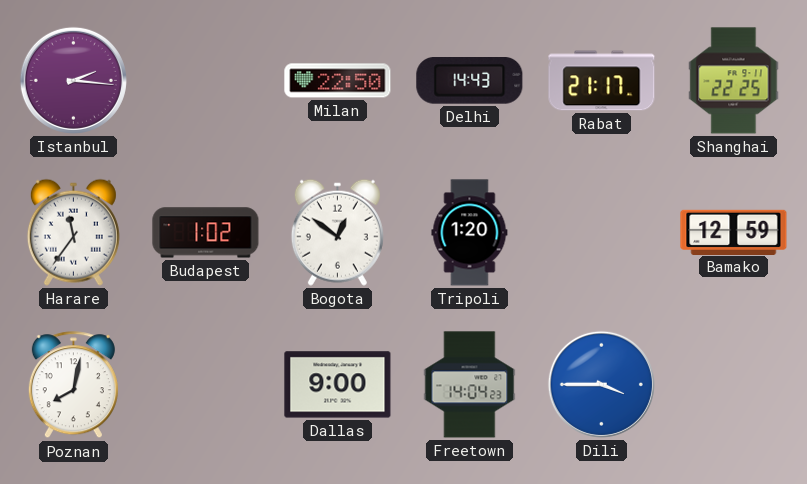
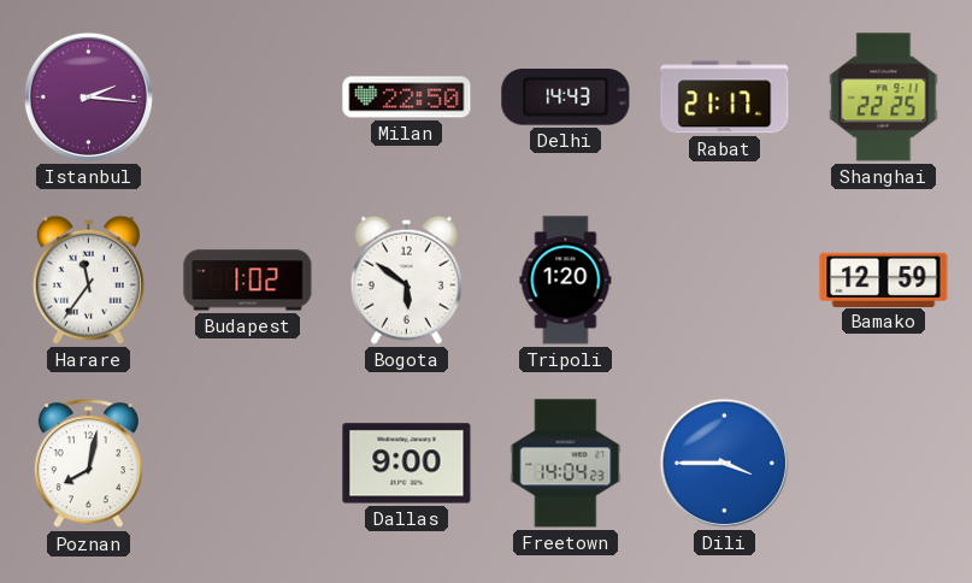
Bogota: 12:51 -> 5:51 (406, 279)
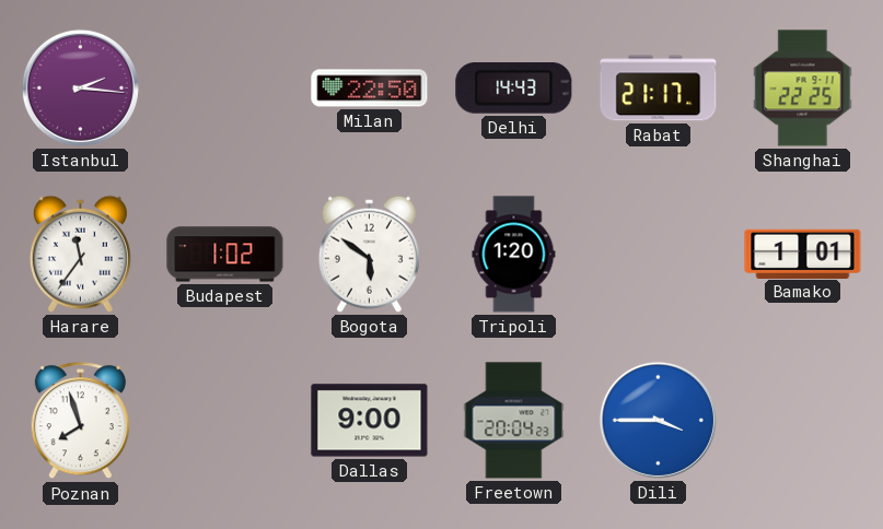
Bamako: 12:59 -> 1:01 (803, 254)
Poznan: 8:02 -> 7:57 (80, 421)
Freetown: 14:04 -> 20:04 (514, 421)
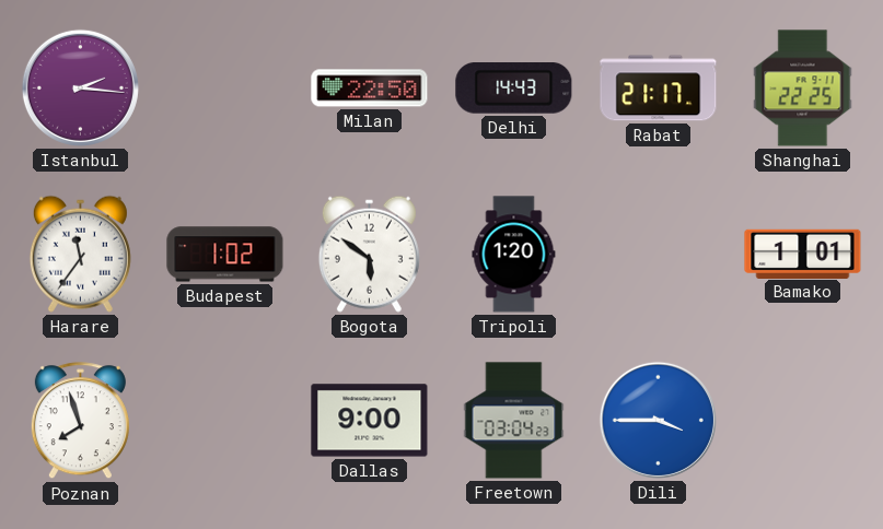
Freetown: 20:04 -> 03:04 (514, 421)
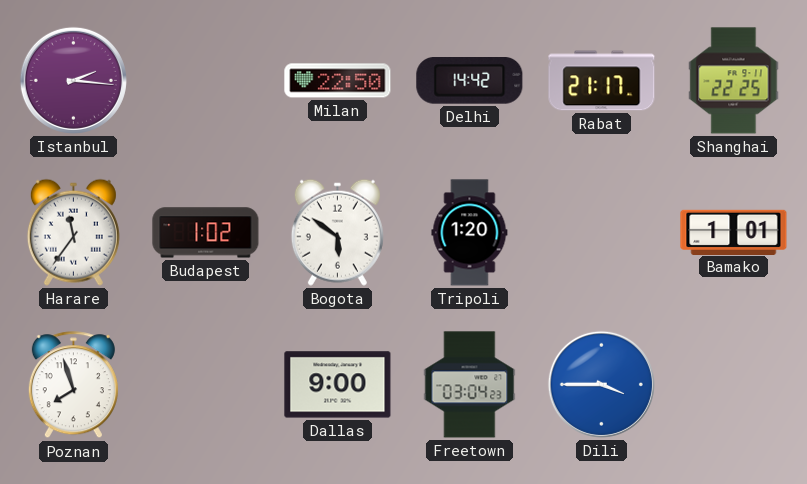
Delhi: 14:43 -> 14:42 (470, 81)
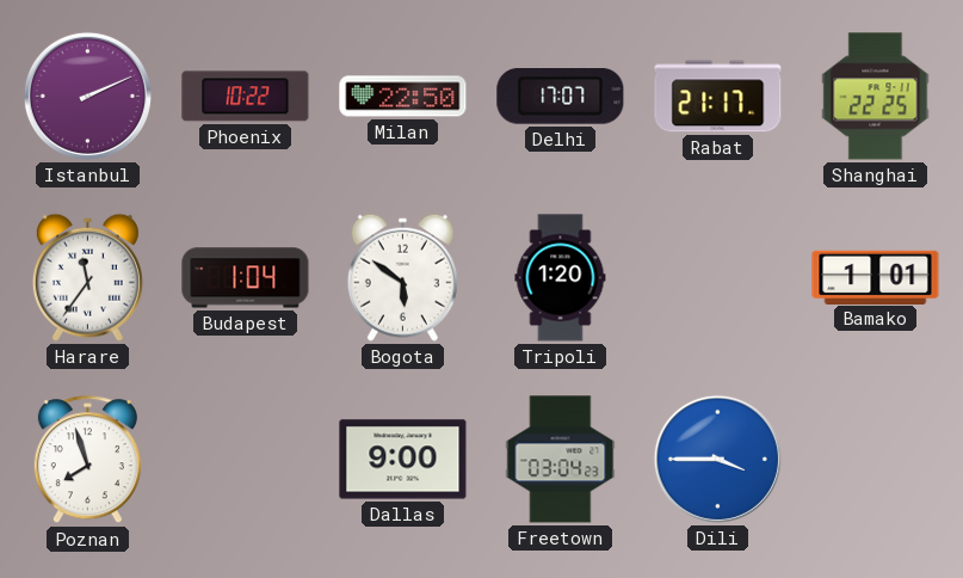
Istanbul: 2:16 -> 2:11 (87, 96)
Phoenix: none -> 10:22 (246, 97)
Delhi: 14:42 -> 17:07 (561, 97)
Budapest: 1:02 -> 1:04 (246, 278)
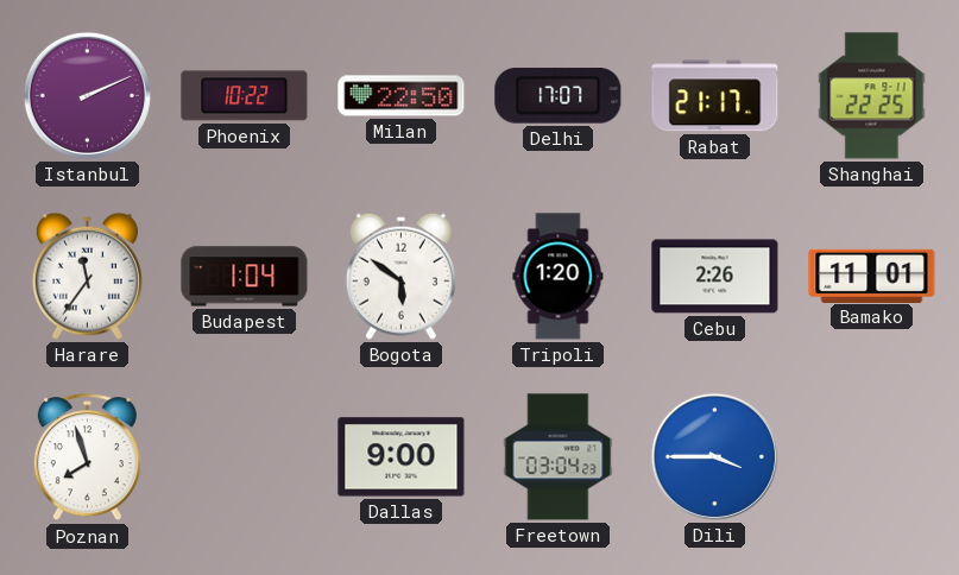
Cebu: none -> 2:26 (715, 277)
Bamako: 1:01 -> 11:01 (872, 276)
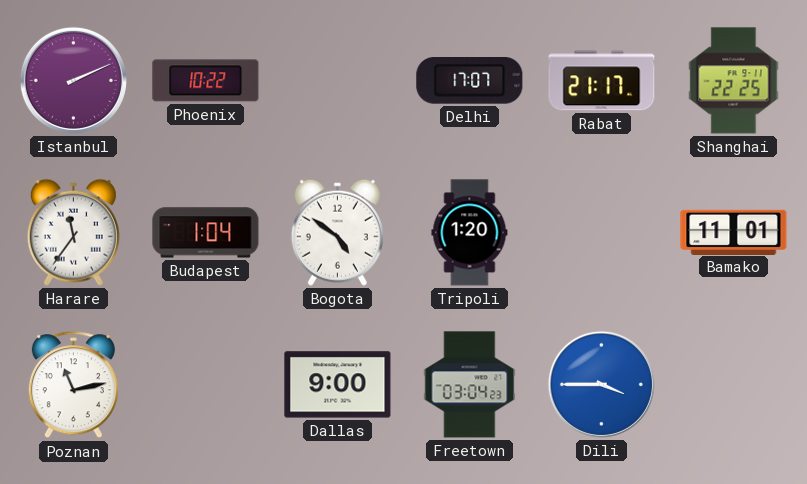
Milan: 22:50 -> none (402, 96)
Bogota: 5:51 -> 4:51 (337, 232)
Cebu: 2:26 -> none (715, 277)
Poznan: 7:57 -> 11:13 (73, 385)
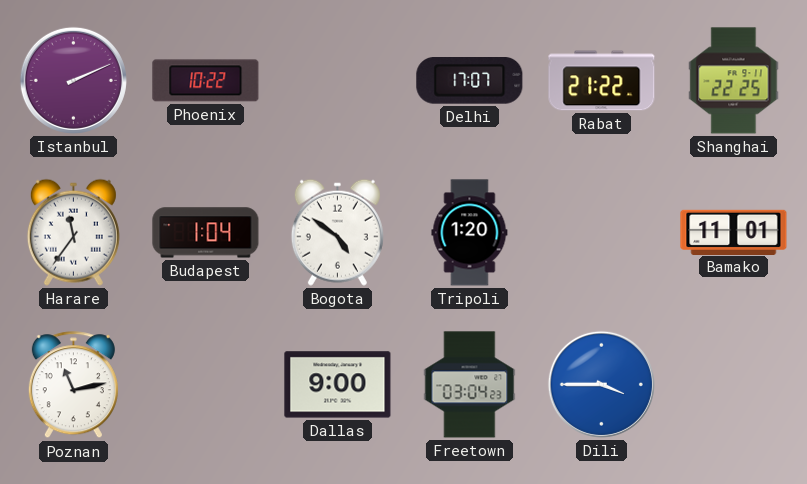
Rabat: 21:17 -> 21:22 (602, 81)
